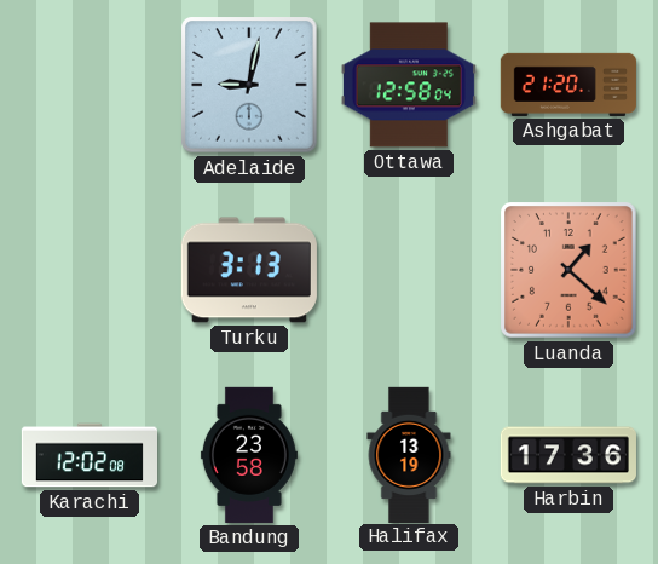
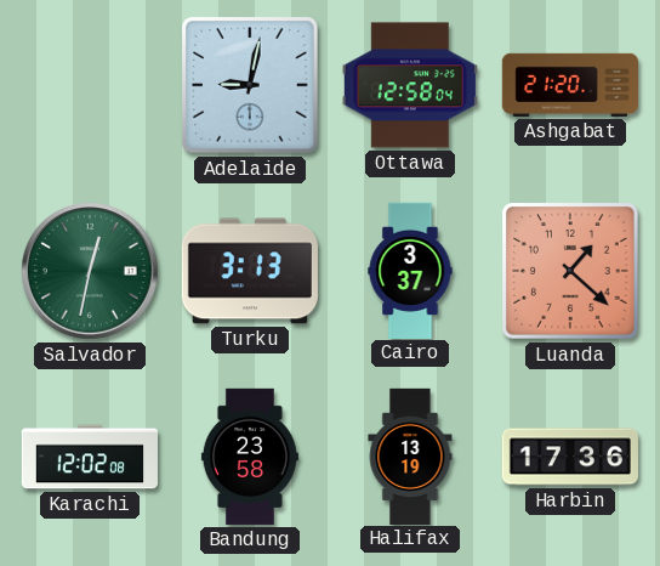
Salvador: none -> 12:32 (90, 271)
Cairo: none -> 3:37 (410, 270)
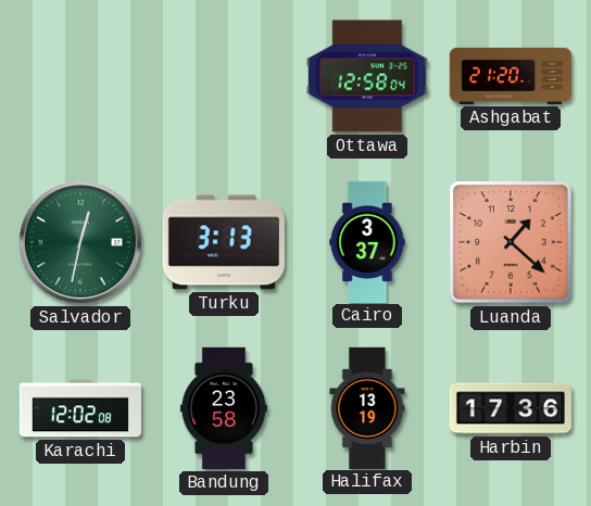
Adelaide: 9:02 -> none (250, 85)
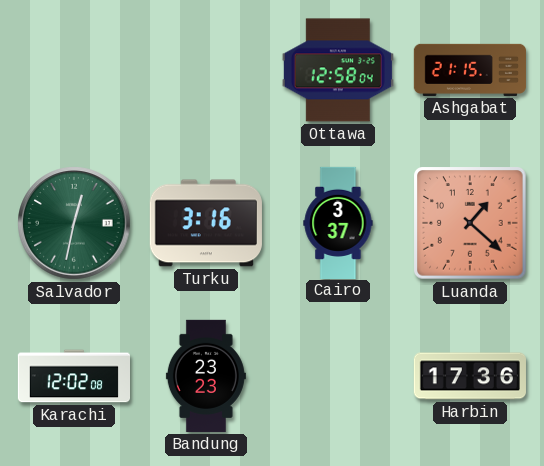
Ashgabat: 21:20 -> 21:15 (470, 70)
Turku: 3:13 -> 3:16 (206, 223)
Bandung: 23:58 -> 23:23 (206, 376)
Halifax: 13:19 -> none (367, 407)
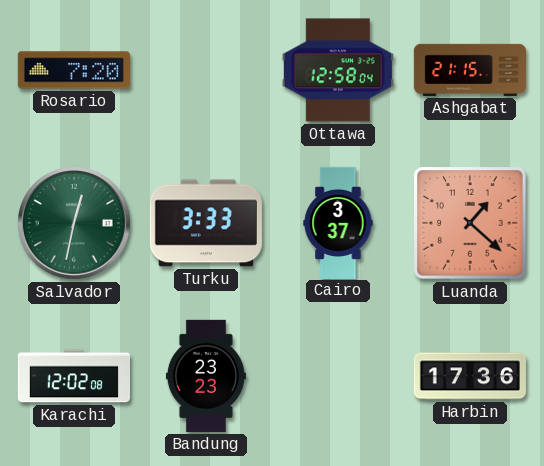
Rosario: none -> 7:20 (74, 70)
Turku: 3:16 -> 3:33 (206, 223)
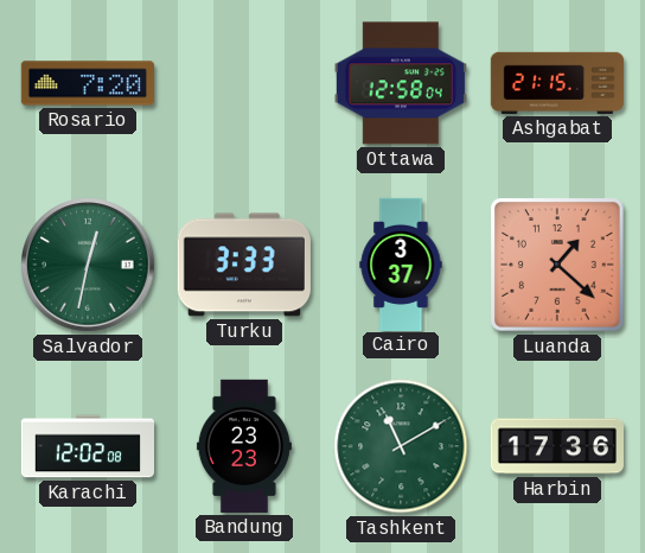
Tashkent: none -> 11:10 (401, 446)
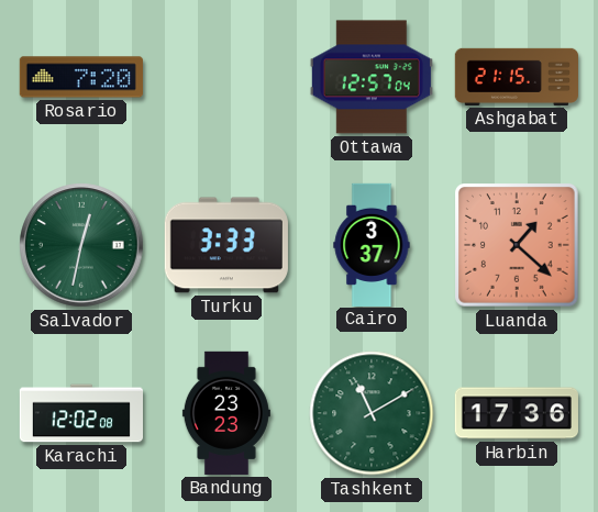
Ottawa: 12:58 -> 12:57 (372, 77)
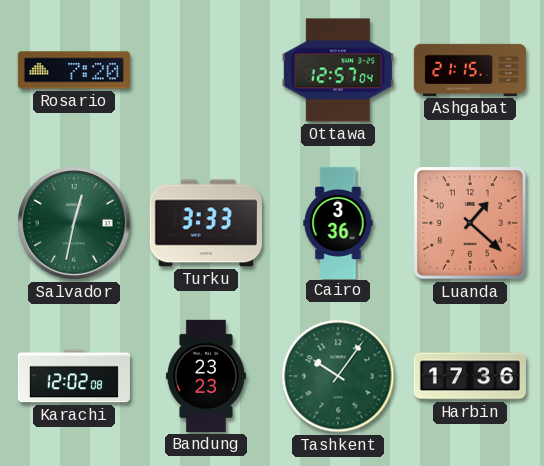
Cairo: 3:37 -> 3:36 (338, 222)
Tashkent: 11:10 -> 10:06 (338, 376)
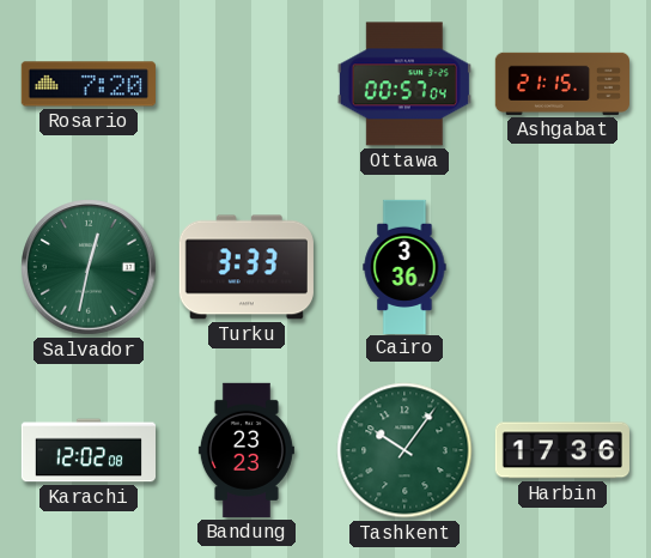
Ottawa: 12:57 -> 00:57 (404, 84)
Luanda: 1:22 -> none (470, 223)
